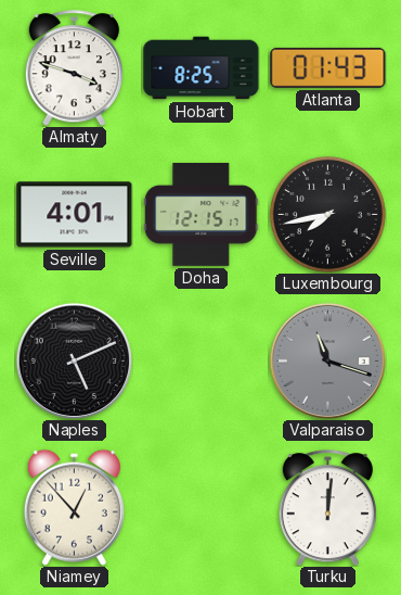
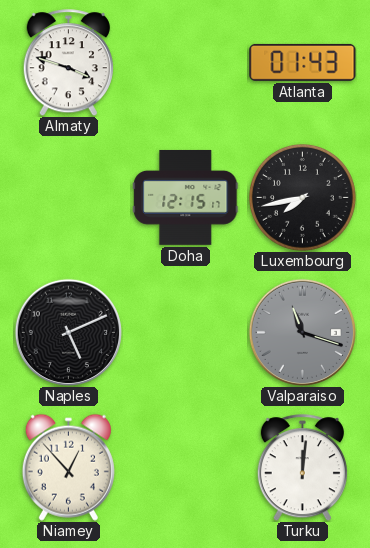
Hobart: 8:25 -> none (202, 68)
Seville: 4:01 -> none (75, 215)
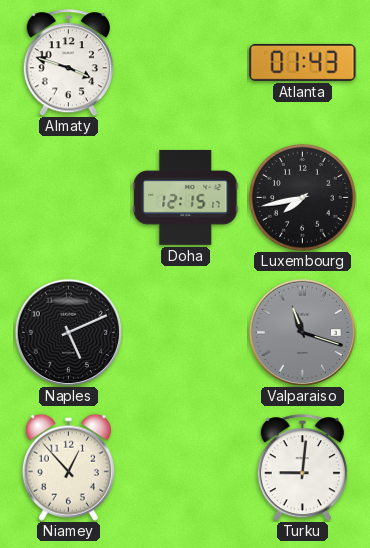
Turku: 12:01 -> 9:01 (302, 468)
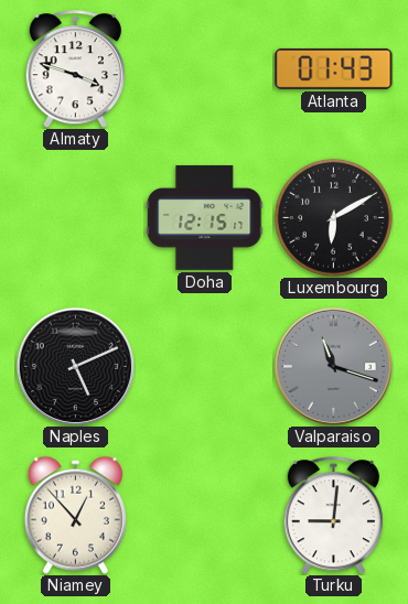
Luxembourg: 7:43 -> 6:10 (333, 217)
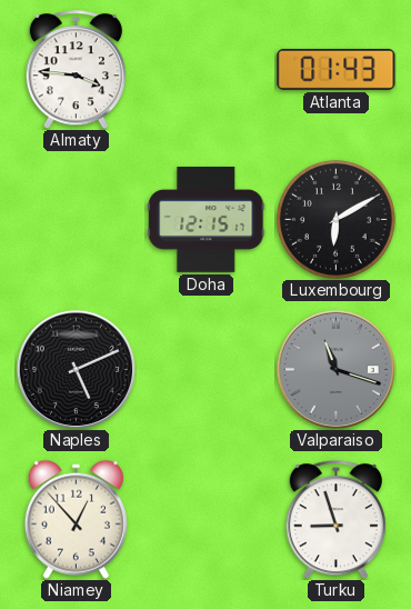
Almaty: 3:48 -> 3:46 (76, 70)
Turku: 9:01 -> 8:57 (335, 520)
